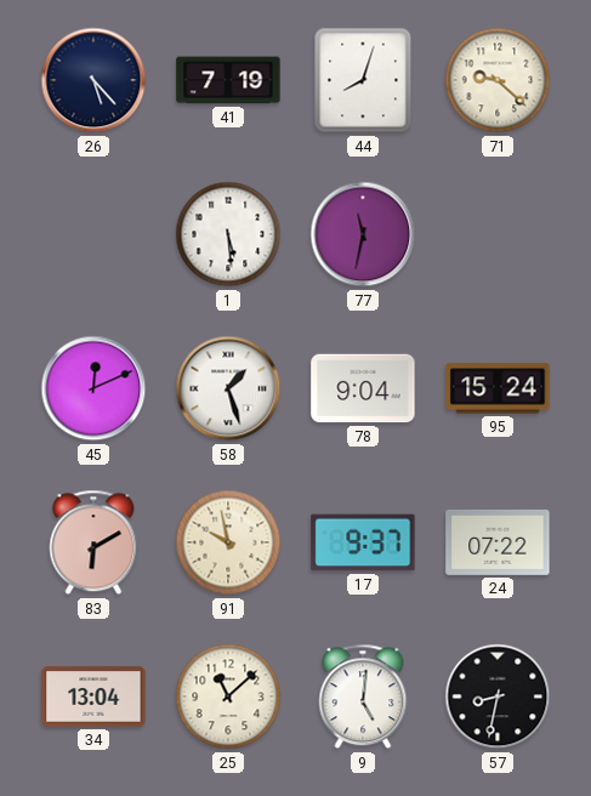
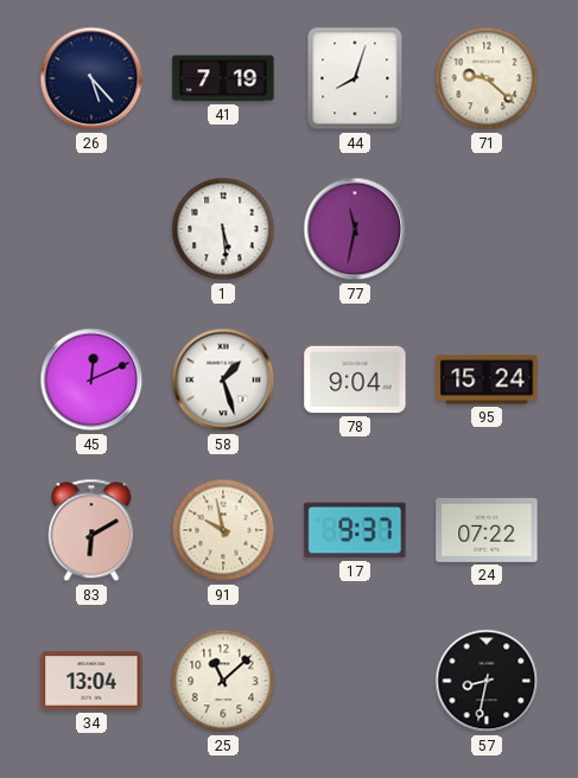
9: 5:01 -> none (363, 696)
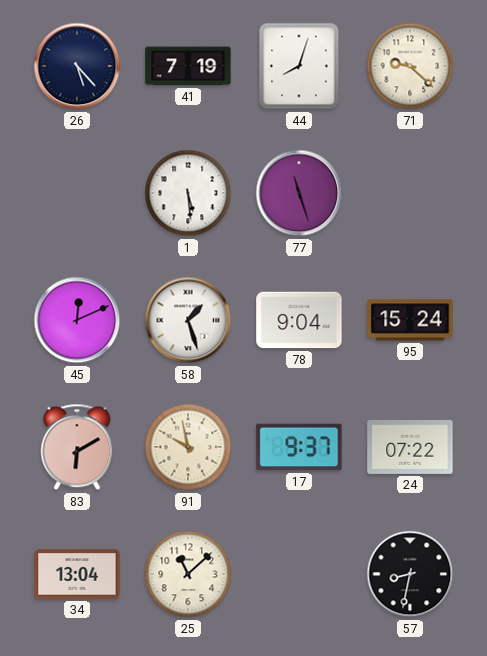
77: 11:32 -> 11:27 (299, 193)
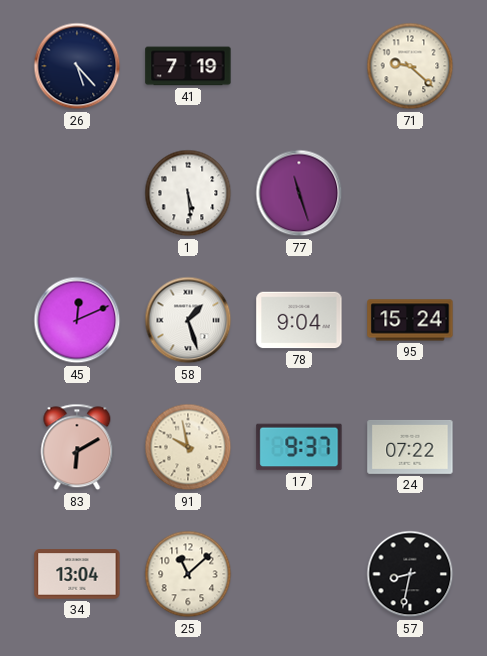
44: 8:03 -> none (299, 66)
